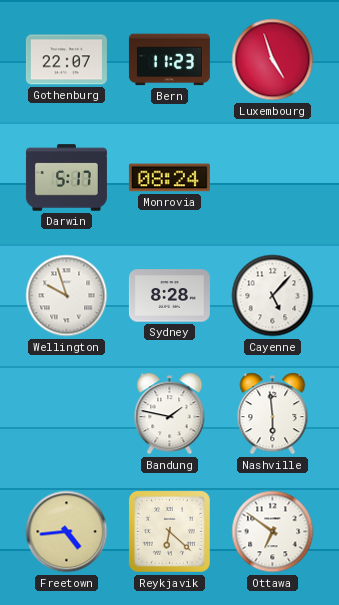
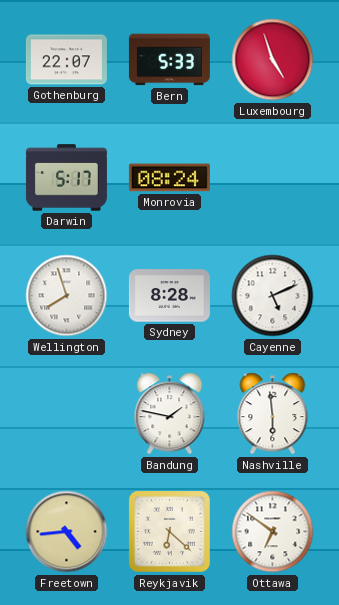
Bern: 11:23 -> 5:33 (169, 60)
Wellington: 9:57 -> 7:57 (67, 296)
Cayenne: 5:07 -> 5:11 (273, 296)
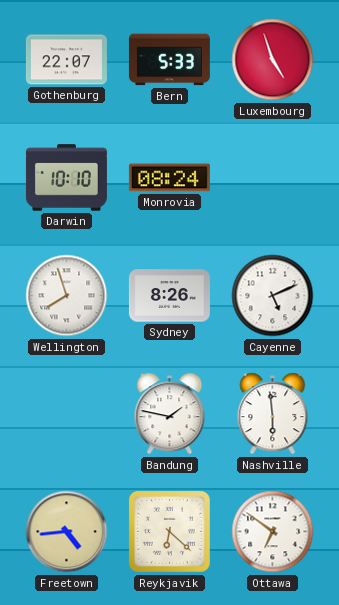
Darwin: 5:17 -> 10:10 (66, 178)
Sydney: 8:28 -> 8:26 (169, 296)
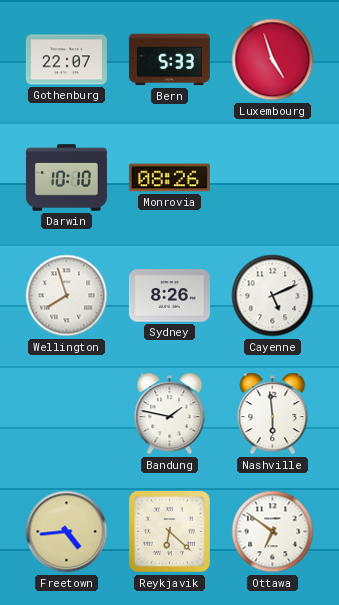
Monrovia: 08:24 -> 08:26 (169, 178)
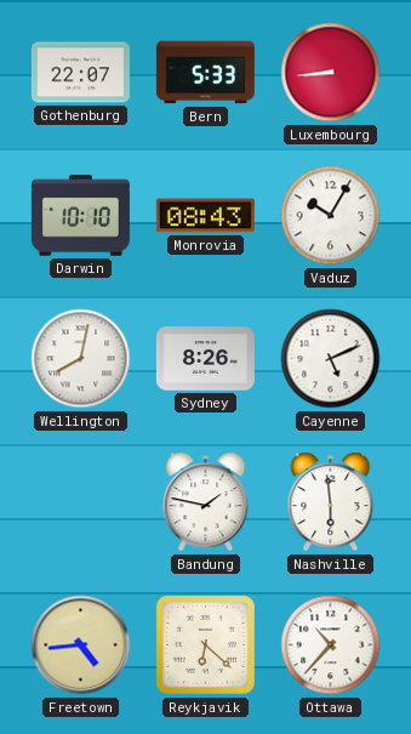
Luxembourg: 4:57 -> 8:44 (331, 73)
Monrovia: 08:26 -> 08:43 (205, 216)
Vaduz: none -> 10:05 (331, 216)
Wellington: 7:57 -> 8:02 (81, 359)
Ottawa: 6:51 -> 10:37 (331, 645)
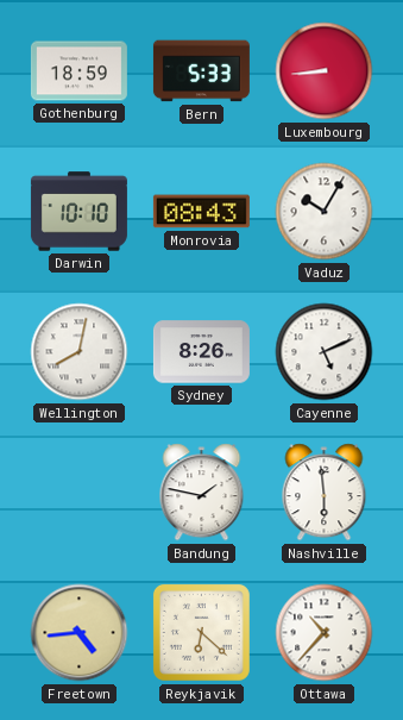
Gothenburg: 22:07 -> 18:59 (78, 71)
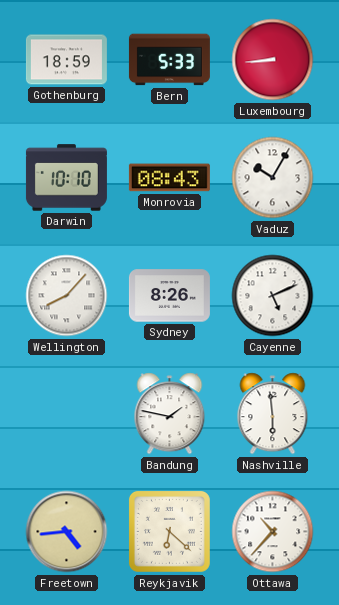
Wellington: 8:02 -> 8:07 (67, 296)
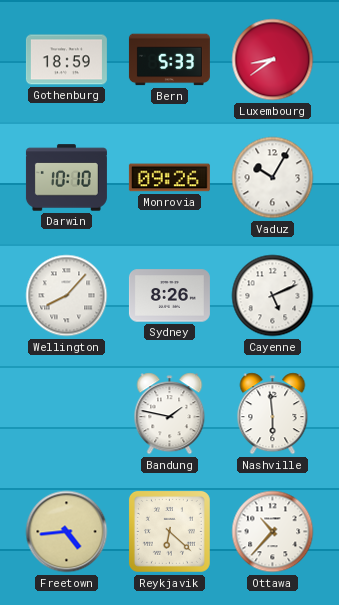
Luxembourg: 8:44 -> 8:39 (273, 60)
Monrovia: 08:43 -> 09:26 (169, 178)
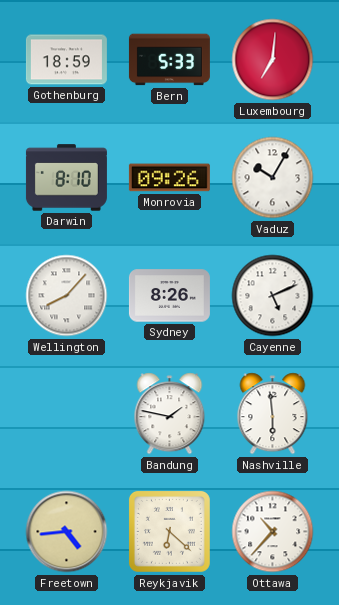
Luxembourg: 8:39 -> 7:01 (273, 60)
Darwin: 10:10 -> 8:10 (66, 178)
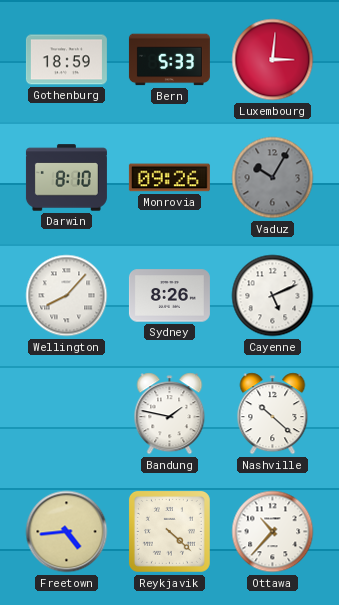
Luxembourg: 7:01 -> 3:01 (273, 60)
Vaduz dial: white -> grey (273, 178)
Nashville: 5:59 -> 10:22 (273, 414)
Reykjavik: 6:22 -> 4:22 (169, 531)
